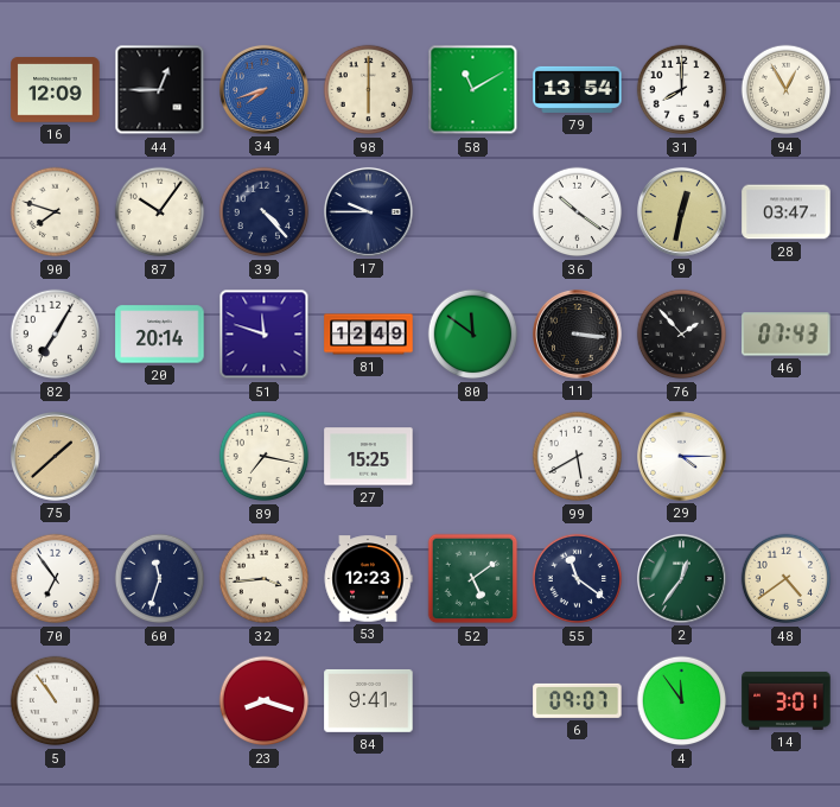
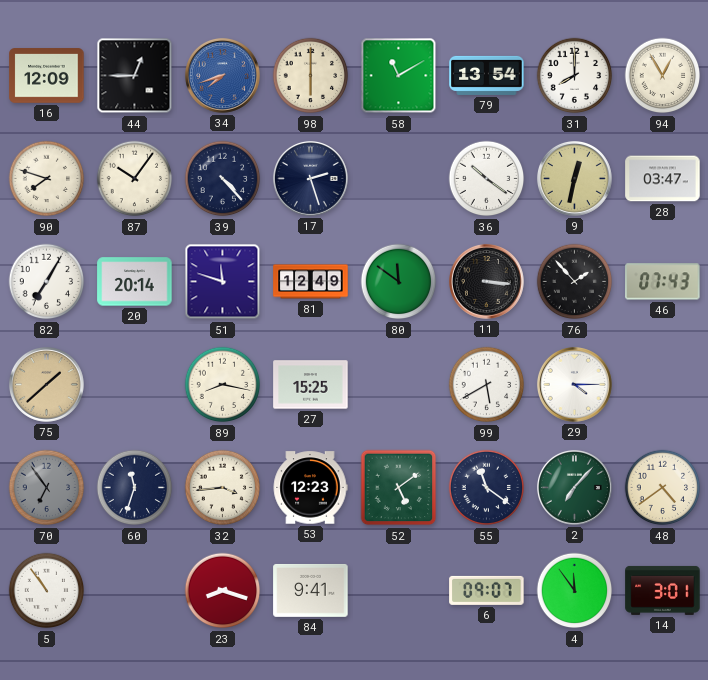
17: 9:45 -> 2:27 (310, 178)
89: 7:17 -> 8:17 (223, 385)
70 dial: white -> grey (47, 488)
2: 12:36 -> 7:07 (574, 487)
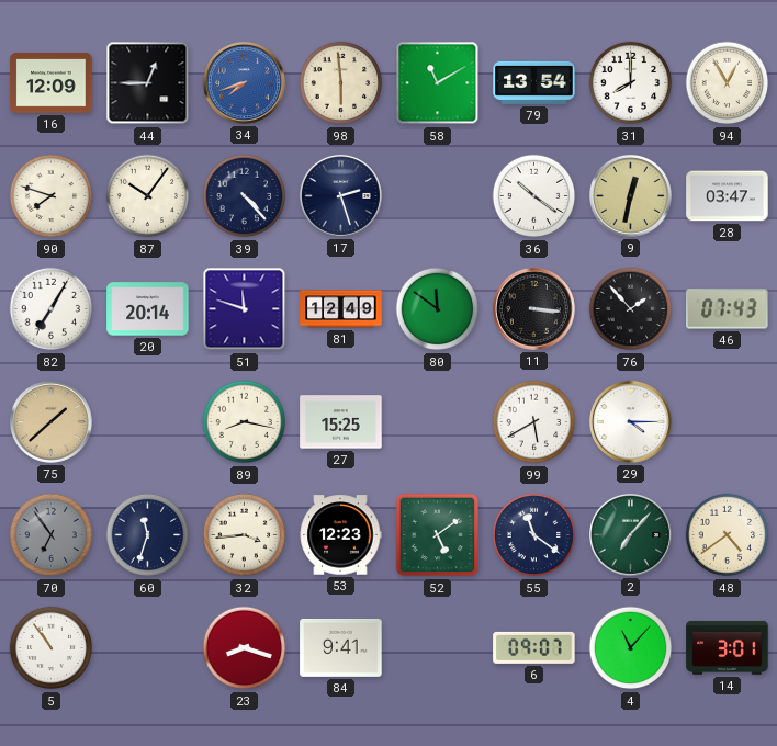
98: 6:00 -> 5:59 (341, 83)
4: 11:54 -> 11:07 (631, 648)
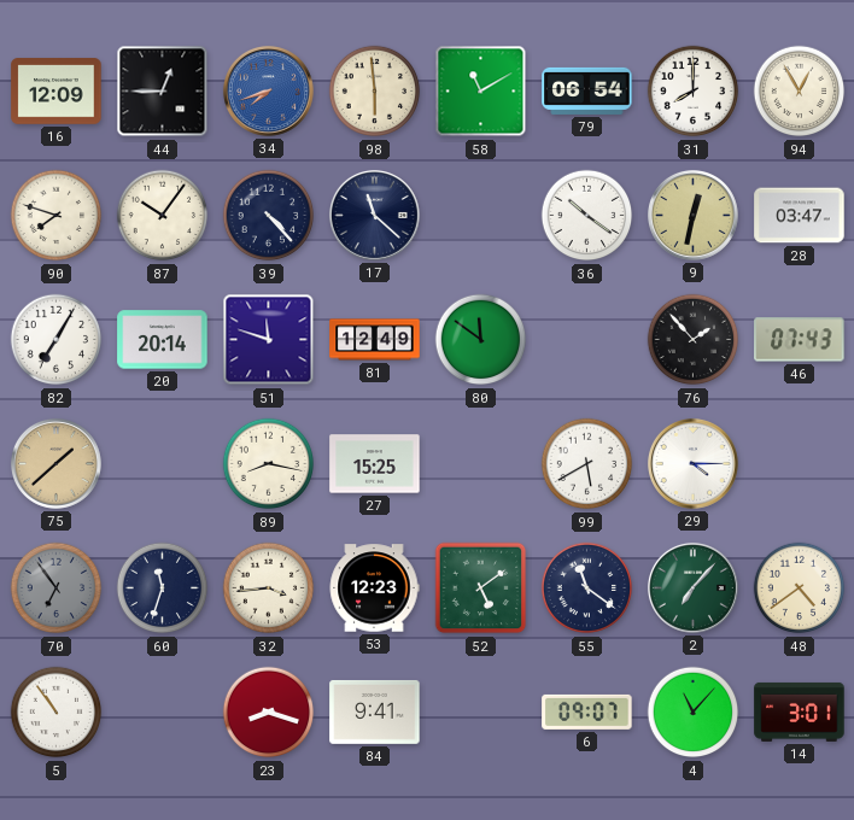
79: 13:54 -> 06:54 (587, 90)
17: 2:27 -> 11:22 (374, 215)
11: 3:16 -> none (533, 308)
